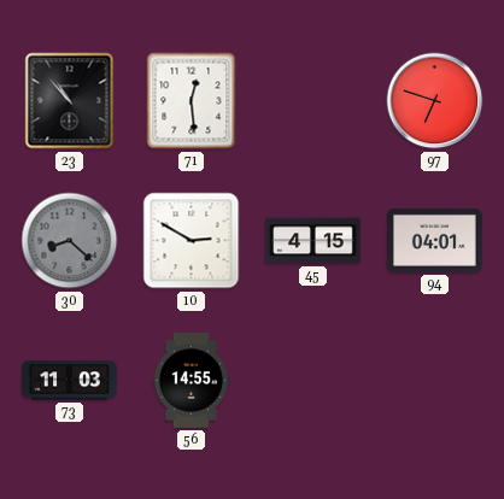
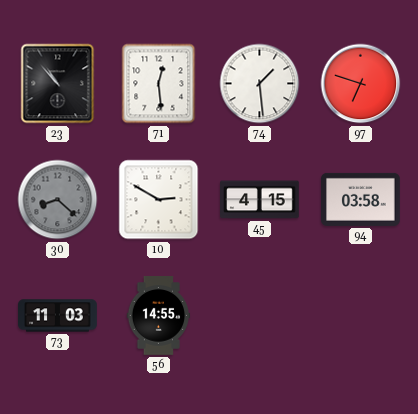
74: none -> 1:29 (260, 84)
94: 04:01 -> 03:58 (361, 199)
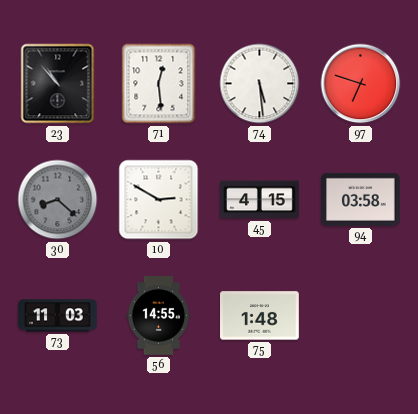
74: 1:29 -> 5:29 (260, 84)
75: none -> 1:48 (260, 316)
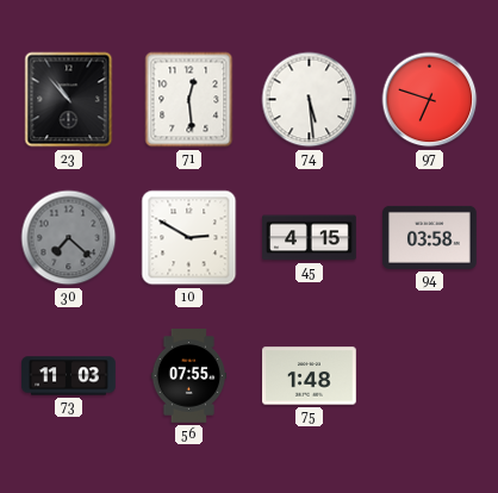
30: 8:22 -> 7:22 (69, 238)
56: 14:55 -> 07:55 (189, 376)
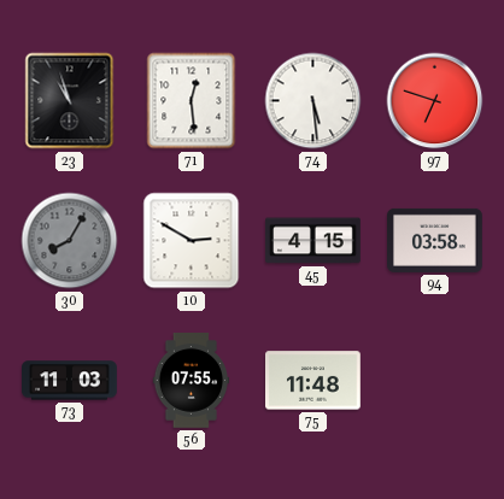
23: 10:53 -> 10:57 (70, 101)
30: 7:22 -> 8:05 (70, 241)
75: 1:48 -> 11:48 (313, 381)
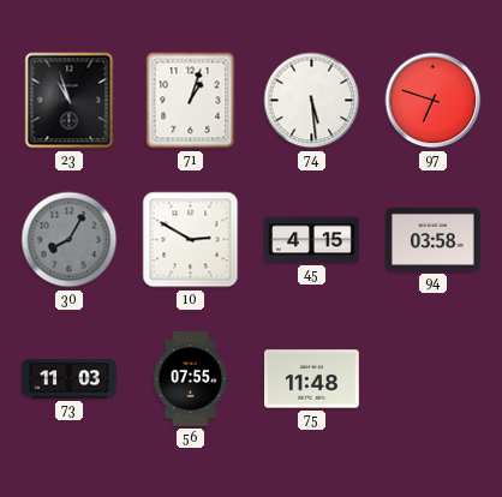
71: 12:29 -> 1:03 (191, 101)
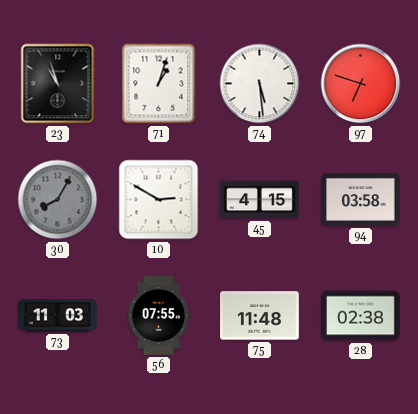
28: none -> 02:38 (361, 316)
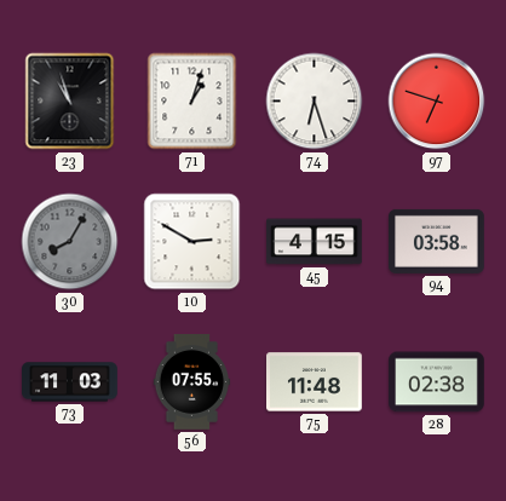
74: 5:29 -> 6:27 (315, 102)
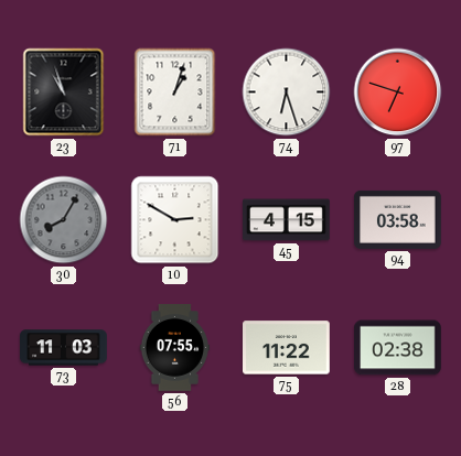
75: 11:48 -> 11:22 (287, 348)
